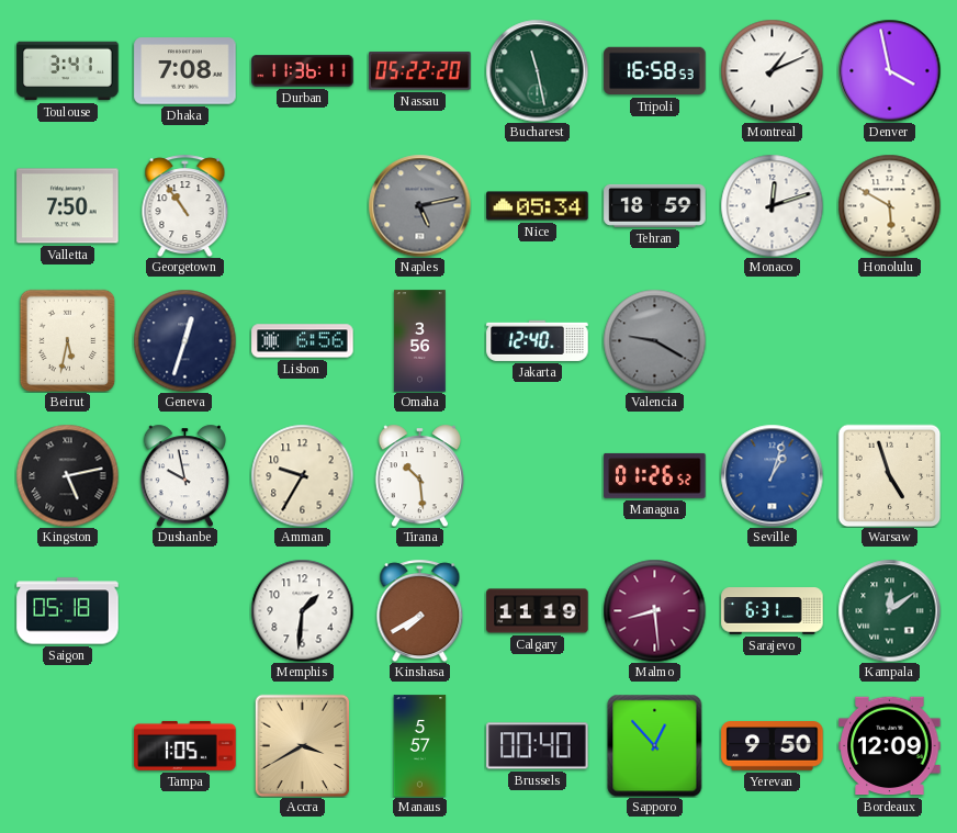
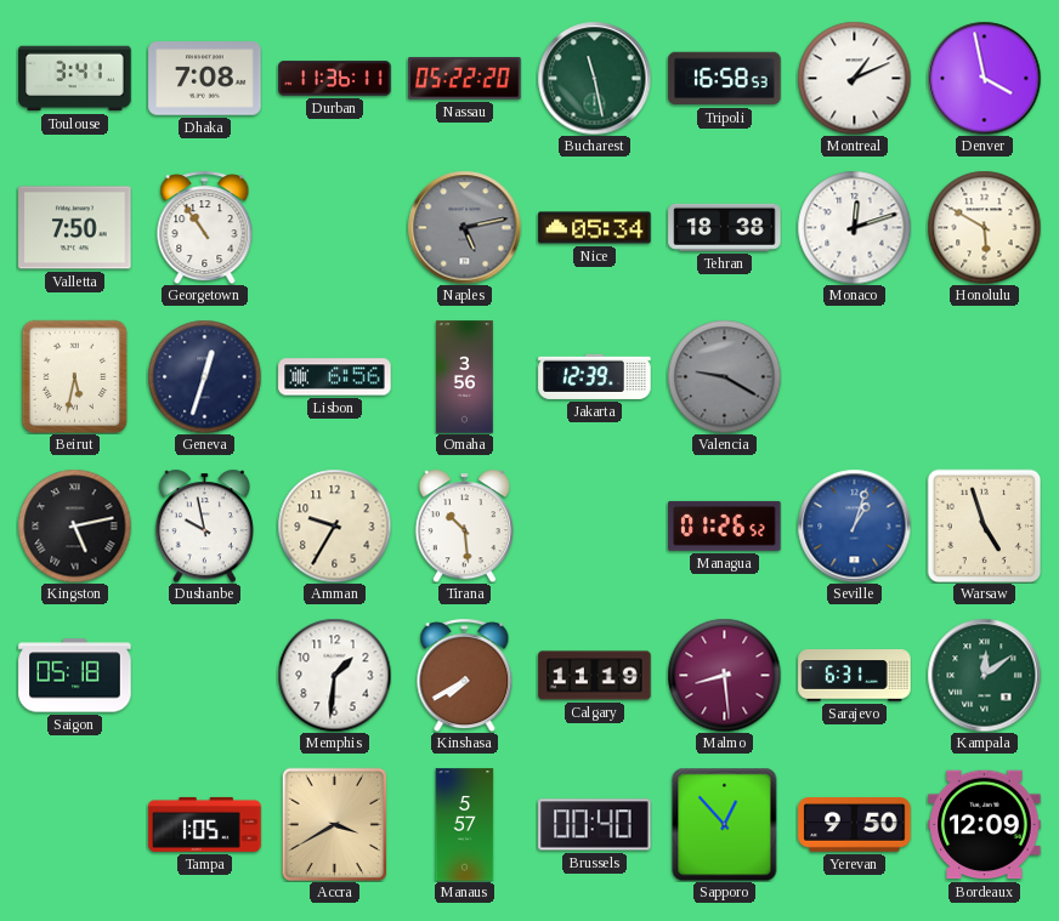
Tehran: 18:59 -> 18:38 (725, 227)
Jakarta: 12:40 -> 12:39 (595, 376)
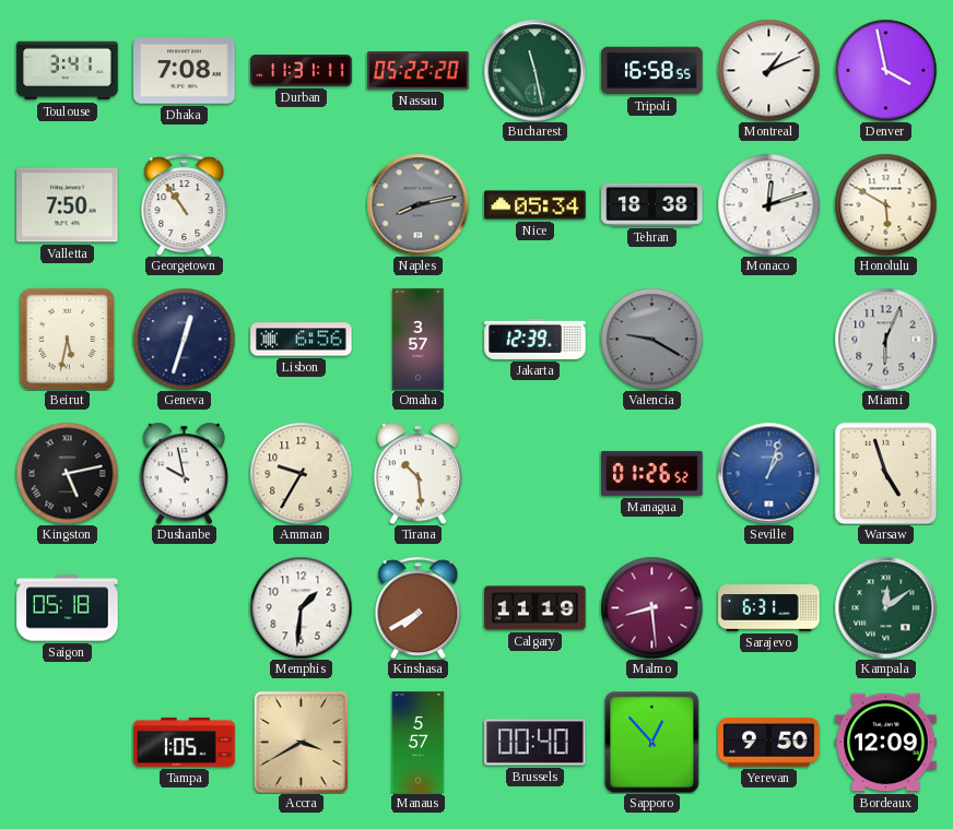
Durban: 11:36 -> 11:31 (302, 71)
Tripoli: 16:58:53 -> 16:58:55 (652, 71)
Naples: 5:13 -> 8:13 (417, 204)
Omaha: 3:56 -> 3:57 (419, 340)
Miami: none -> 6:04 (885, 339)
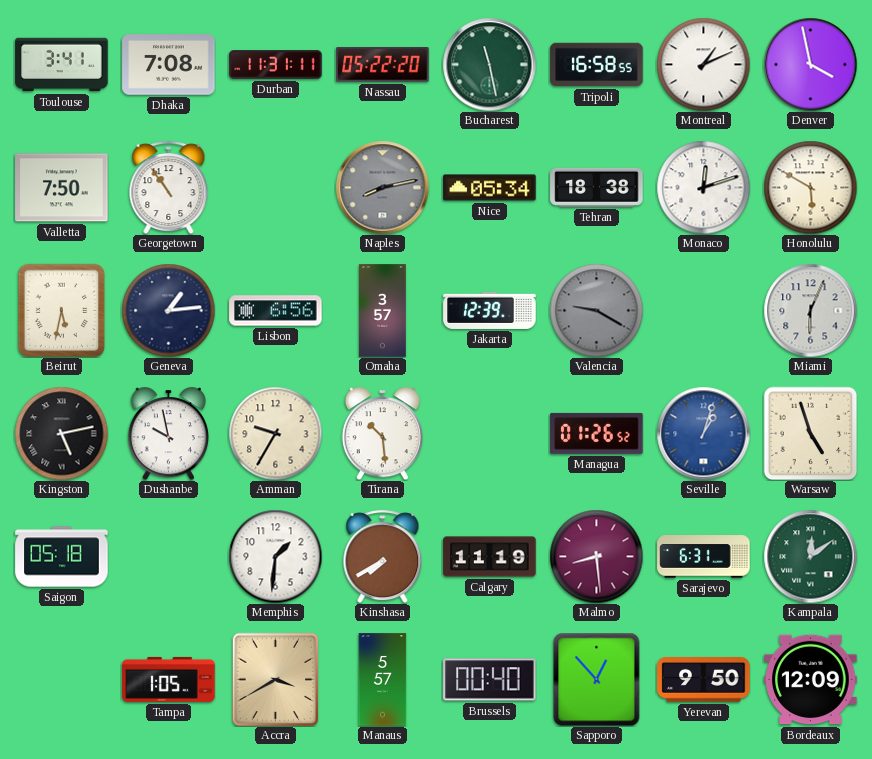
Geneva: 12:33 -> 1:14 (168, 310)
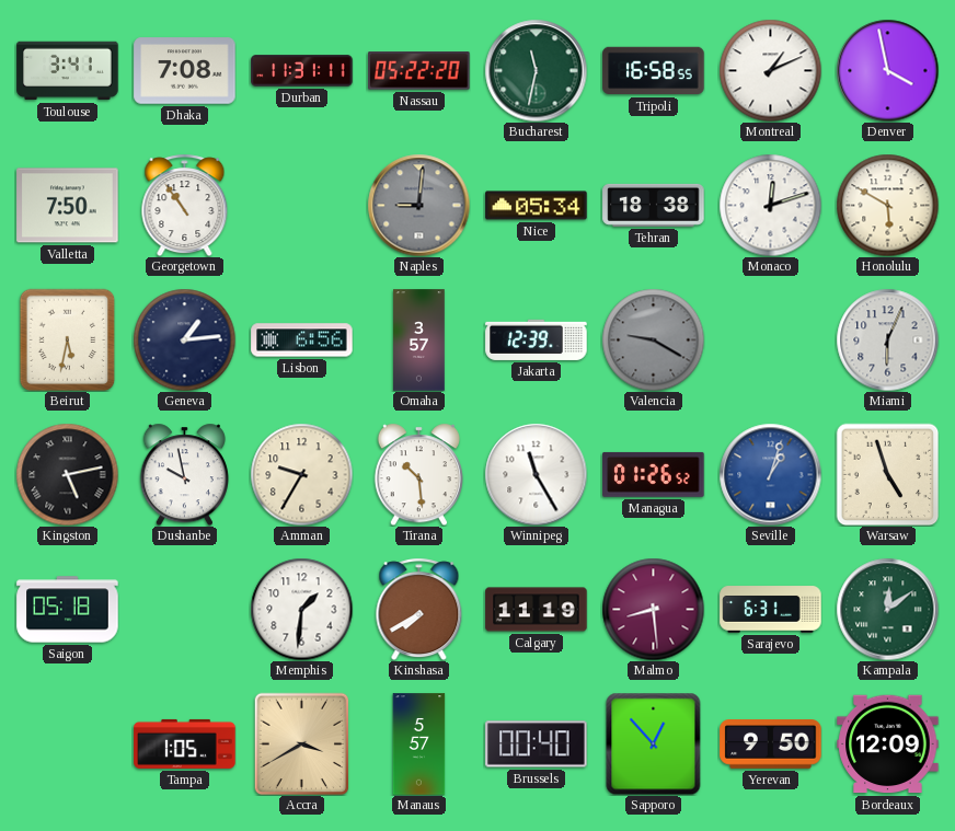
Bucharest: 11:28 -> 11:32 (536, 70)
Naples: 8:13 -> 9:01 (418, 205)
Winnipeg: none -> 11:25 (536, 474)
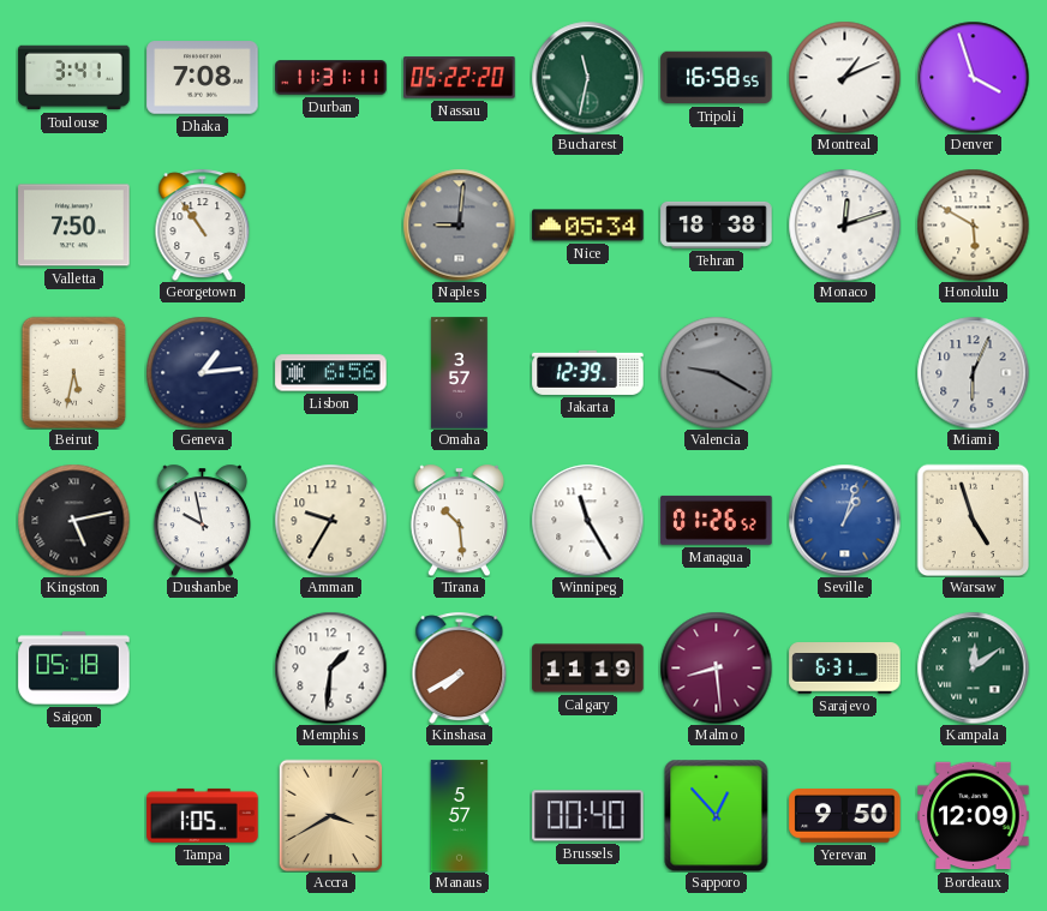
Denver: 3:58 -> 3:57 (973, 77)
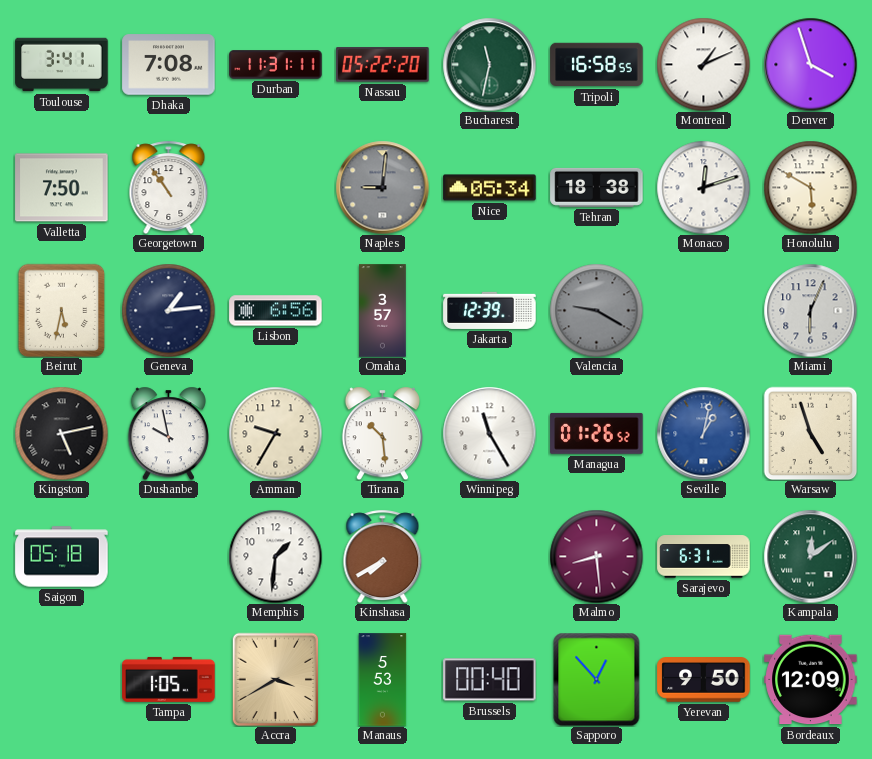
Seville: 1:03 -> 1:02 (703, 433)
Calgary: 11:19 -> none (588, 669)
Manaus: 5:57 -> 5:53 (383, 680)
